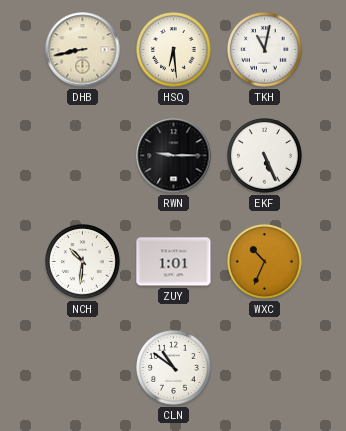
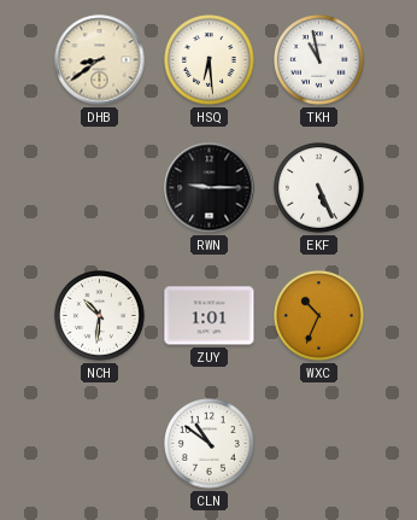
DHB: 8:43 -> 8:39 (100, 60)
TKH: 11:02 -> 10:58 (319, 60)
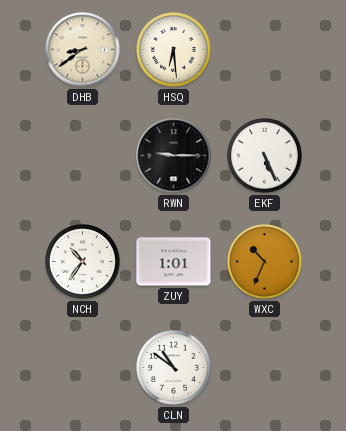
TKH: 10:58 -> none (319, 60)
NCH: 10:31 -> 10:36 (83, 262)
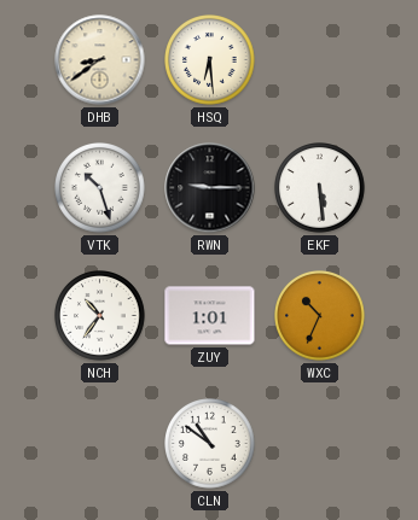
VTK: none -> 10:27 (100, 188)
EKF: 5:26 -> 5:29 (320, 188)
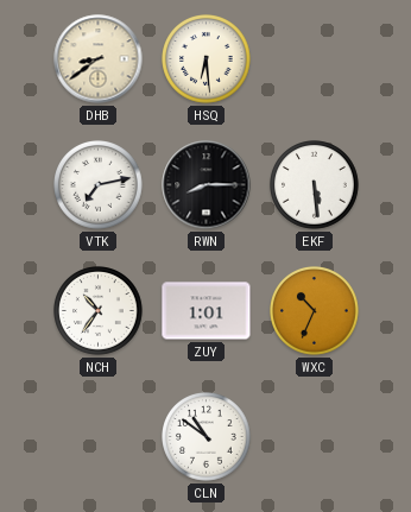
VTK: 10:27 -> 7:13 (99, 185)
RWN: 9:15 -> 8:15 (207, 185)
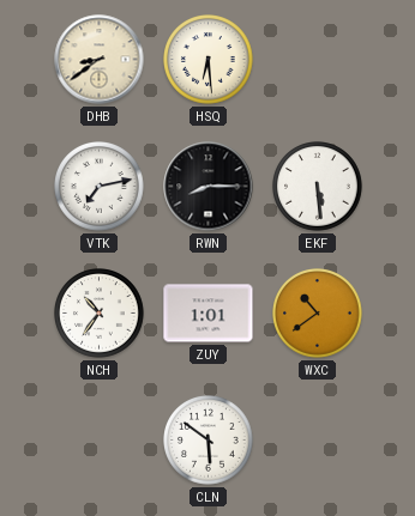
WXC: 10:34 -> 10:39 (318, 314)
CLN: 10:51 -> 5:51 (209, 441)
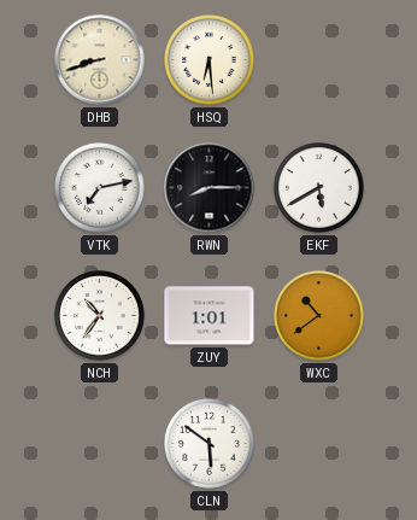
DHB: 8:39 -> 8:42 (100, 60)
EKF: 5:29 -> 5:40 (319, 188)
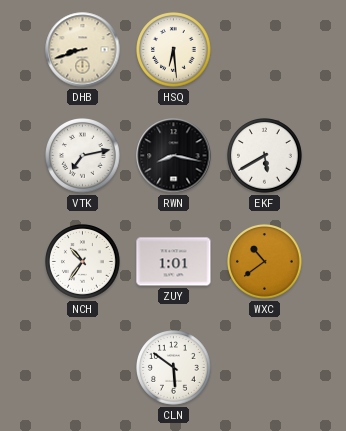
RWN: 8:15 -> 8:17 (174, 156)
